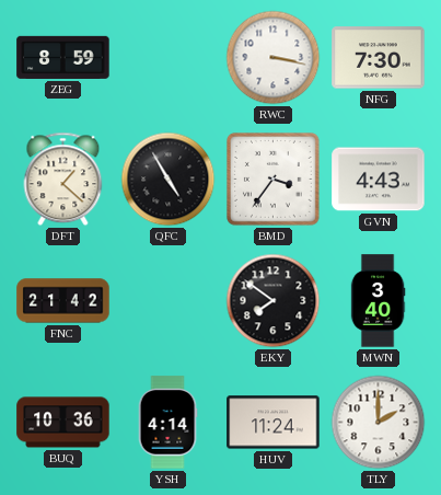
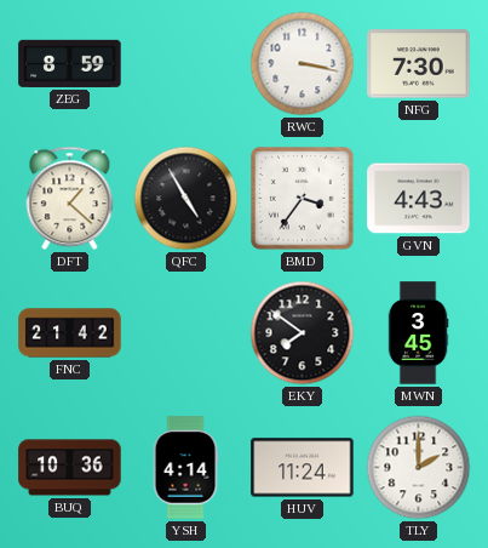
MWN: 3:40 -> 3:45 (418, 333)
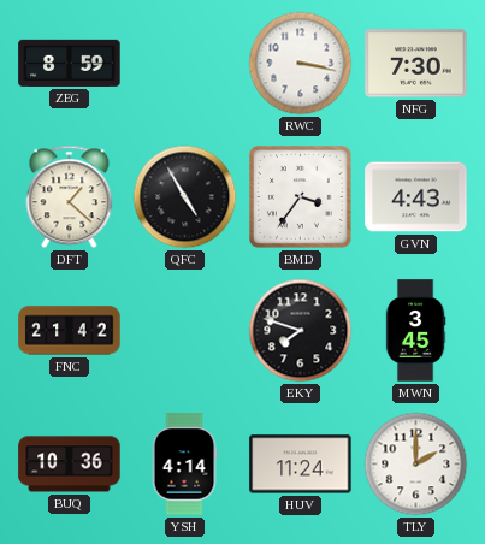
EKY: 7:51 -> 7:48 (301, 331)
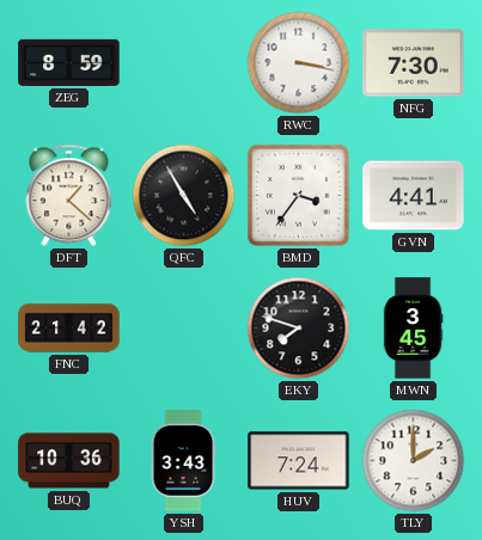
GVN: 4:43 -> 4:41 (414, 196)
YSH: 4:14 -> 3:43 (183, 461)
HUV: 11:24 -> 7:24 (299, 461)
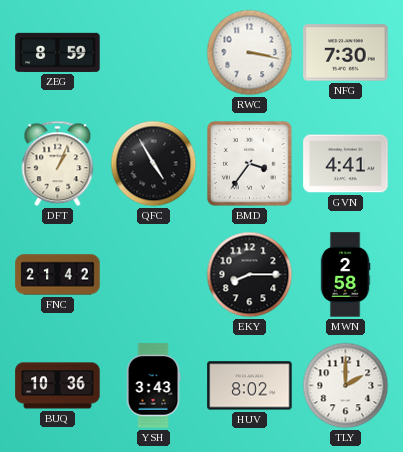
DFT: 1:22 -> 1:04 (58, 164)
EKY: 7:48 -> 8:15 (250, 275)
MWN: 3:45 -> 2:58 (345, 275)
HUV: 7:24 -> 8:02 (250, 386)
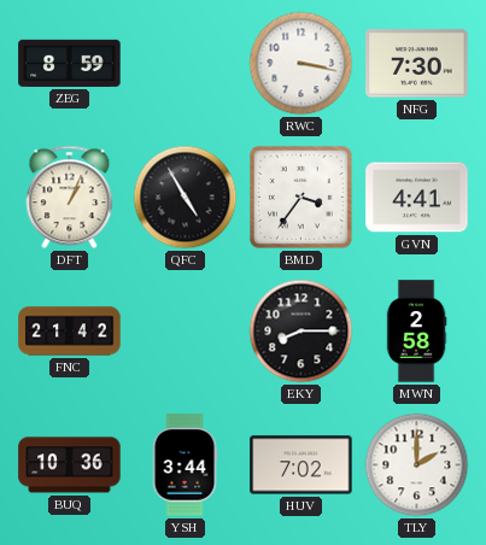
YSH: 3:43 -> 3:44 (185, 465)
HUV: 8:02 -> 7:02 (301, 465)
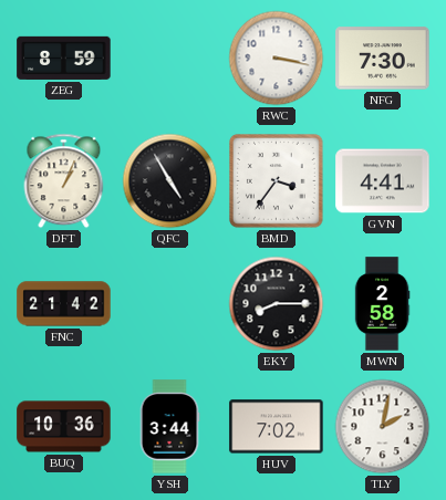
TLY: 2:00 -> 2:02 (383, 427)
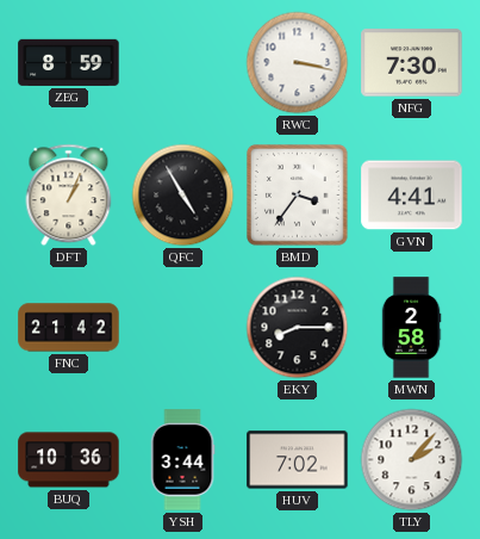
TLY: 2:02 -> 2:07 (412, 460)
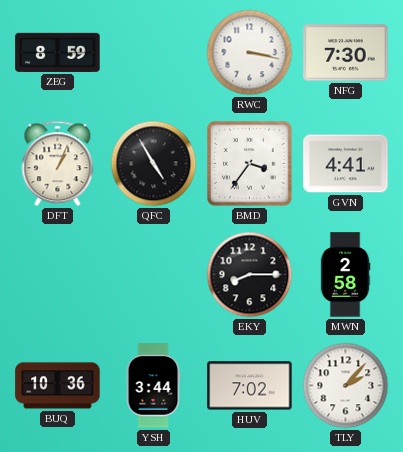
FNC: 21:42 -> none (69, 328)
